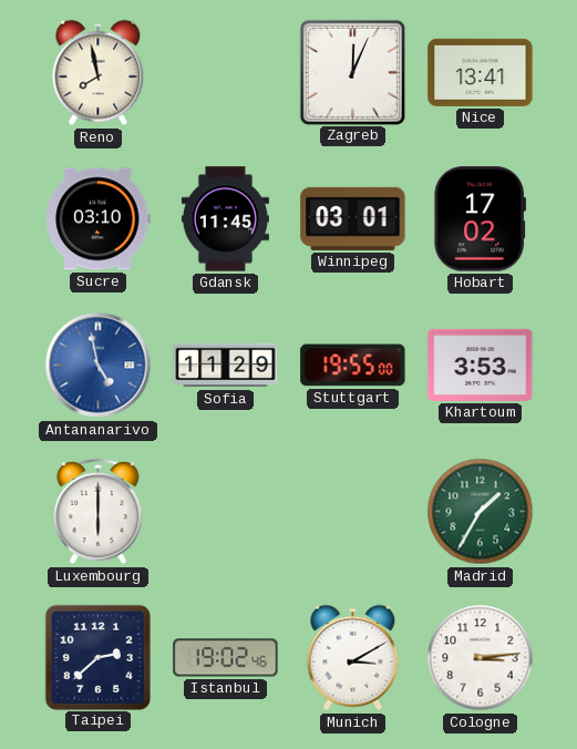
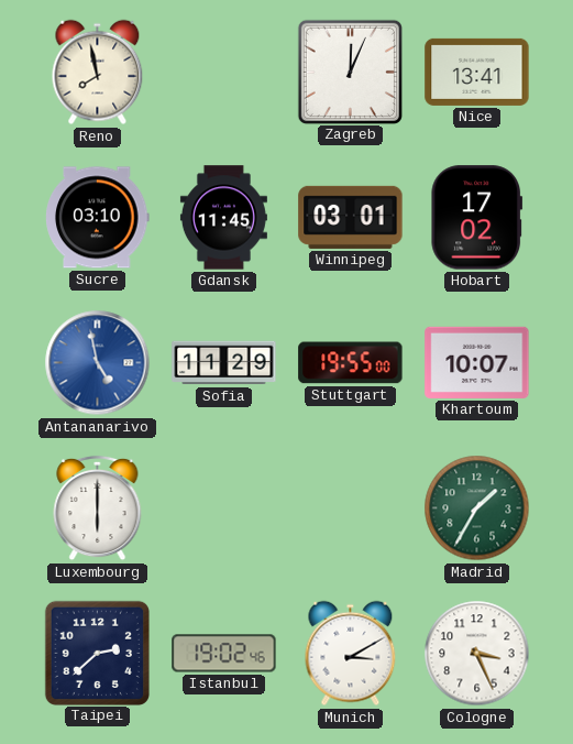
Khartoum: 3:53 -> 10:07 (477, 362)
Cologne: 3:14 -> 3:26 (477, 654)
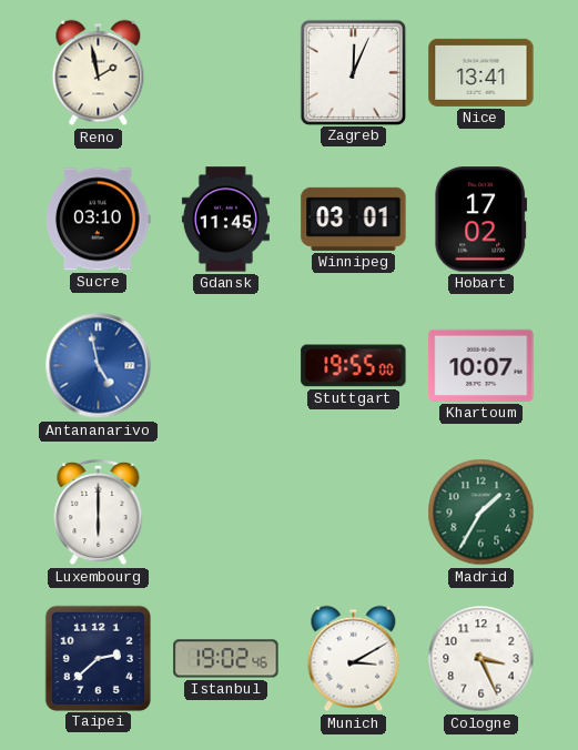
Reno: 7:58 -> 1:58 (99, 73)
Sofia: 11:29 -> none (224, 363)
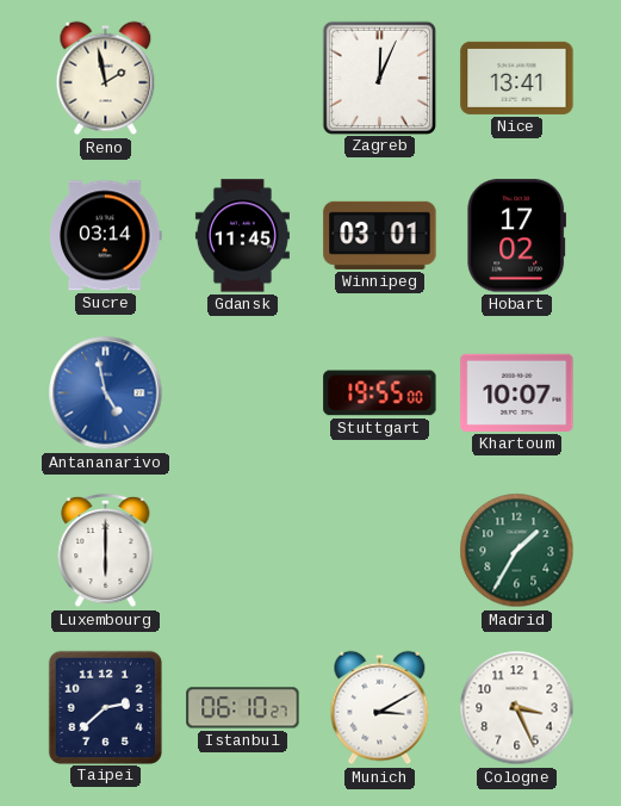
Sucre: 03:10 -> 03:14 (106, 236)
Istanbul: 19:02 -> 06:10 (243, 708)
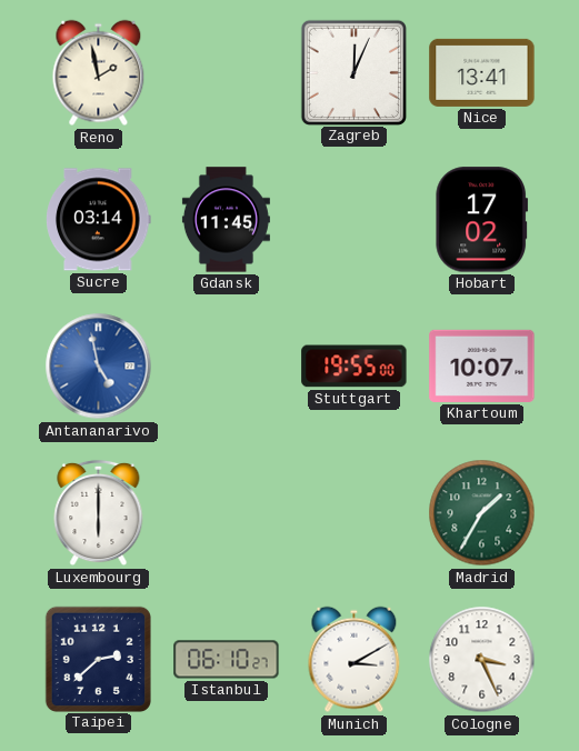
Winnipeg: 03:01 -> none (380, 235)
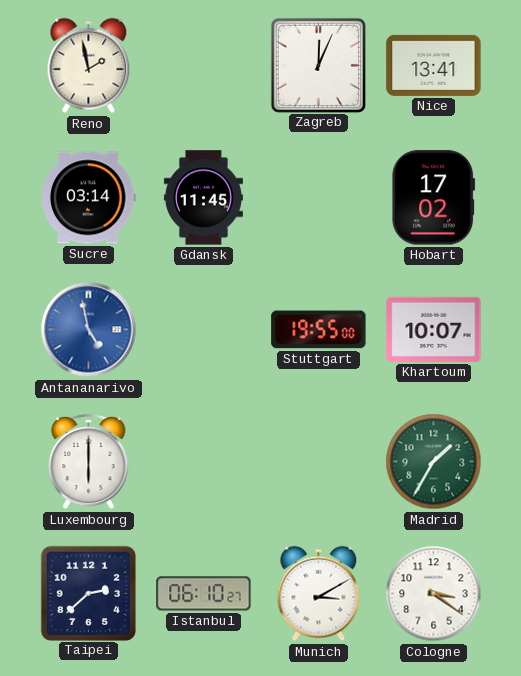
Cologne: 3:26 -> 3:21 (434, 594)
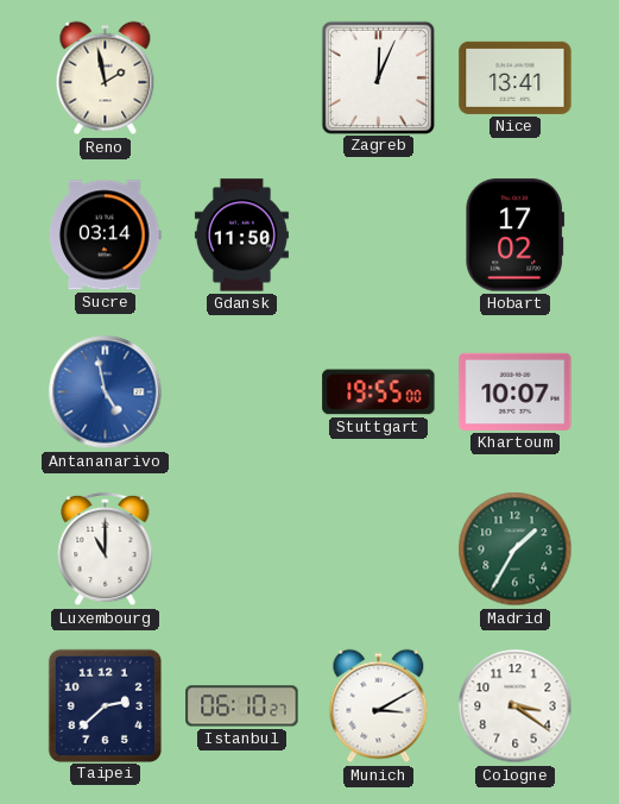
Gdansk: 11:45 -> 11:50 (241, 235)
Luxembourg: 6:00 -> 11:00 (106, 549)
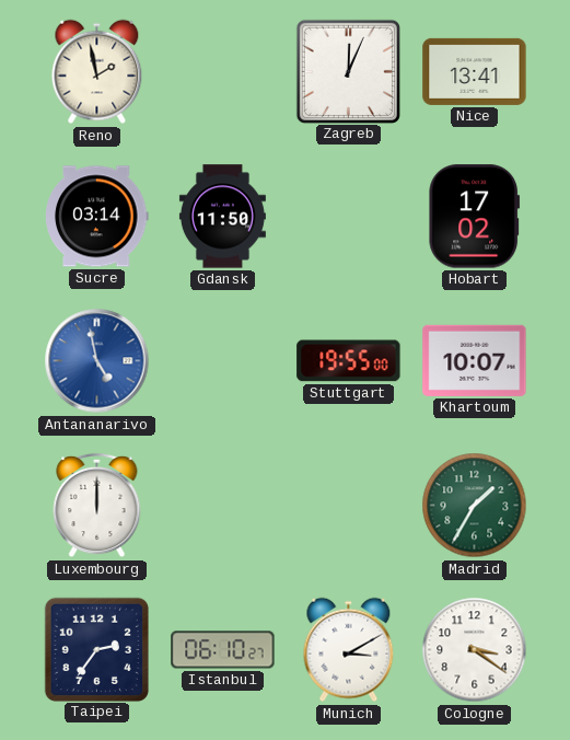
Luxembourg: 11:00 -> 12:00 (97, 506)
Taipei: 2:38 -> 2:36 (96, 649)
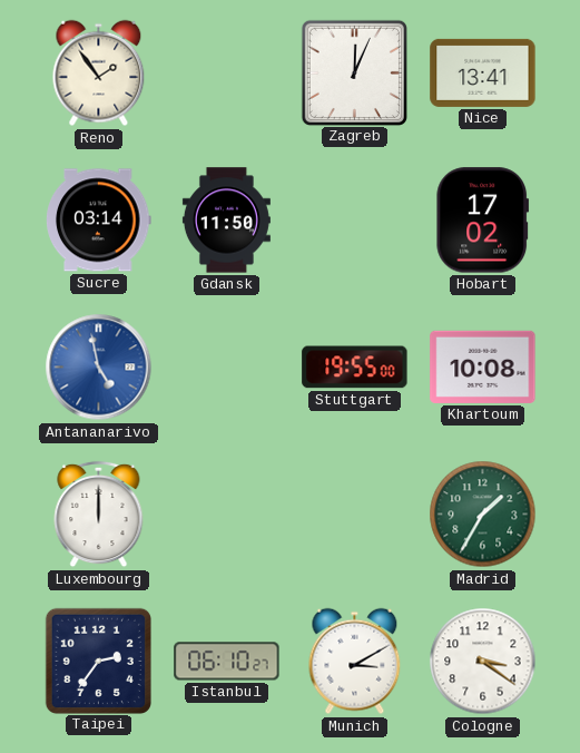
Reno: 1:58 -> 1:54 (99, 74)
Khartoum: 10:07 -> 10:08 (483, 366)
